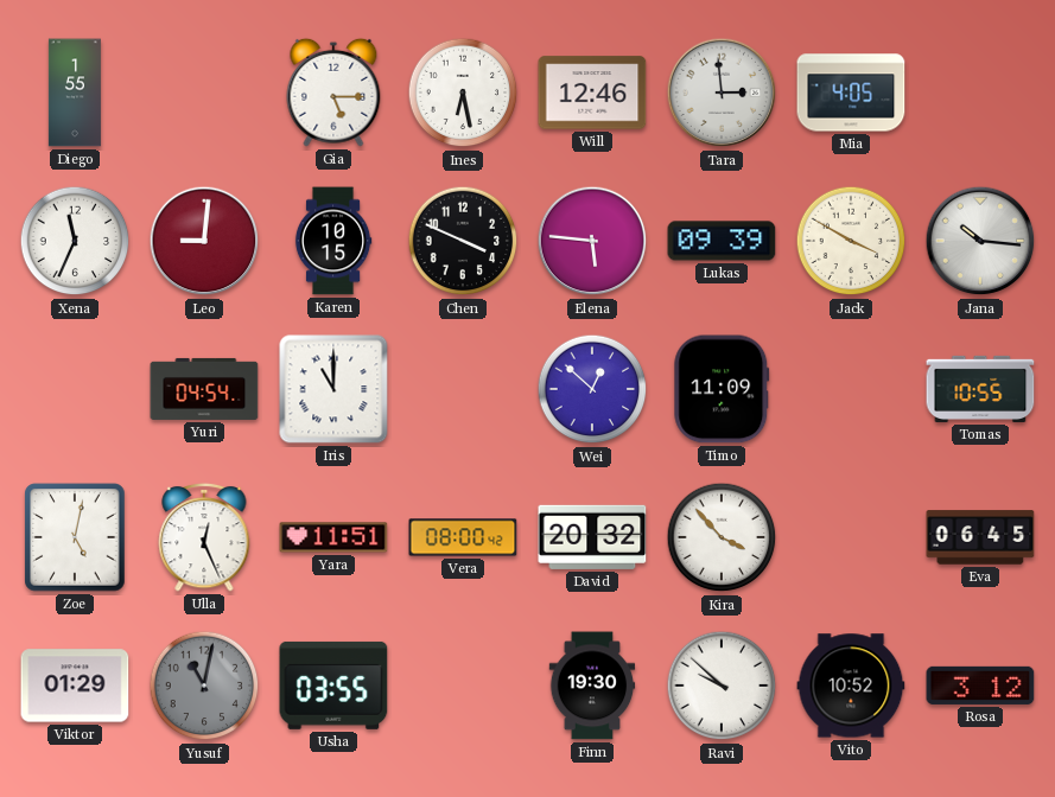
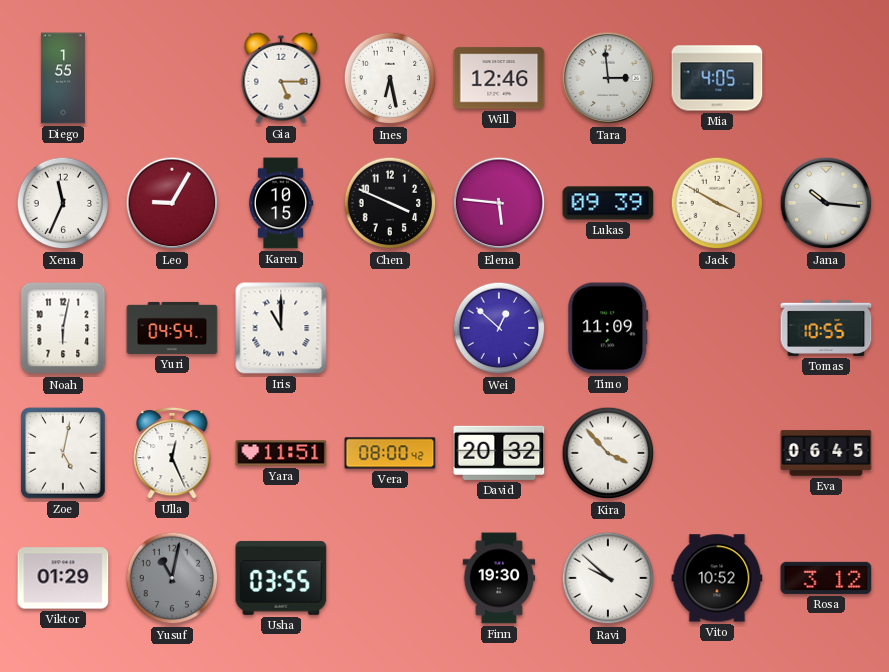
Leo: 9:01 -> 9:05 (172, 203)
Noah: none -> 6:02 (63, 328)
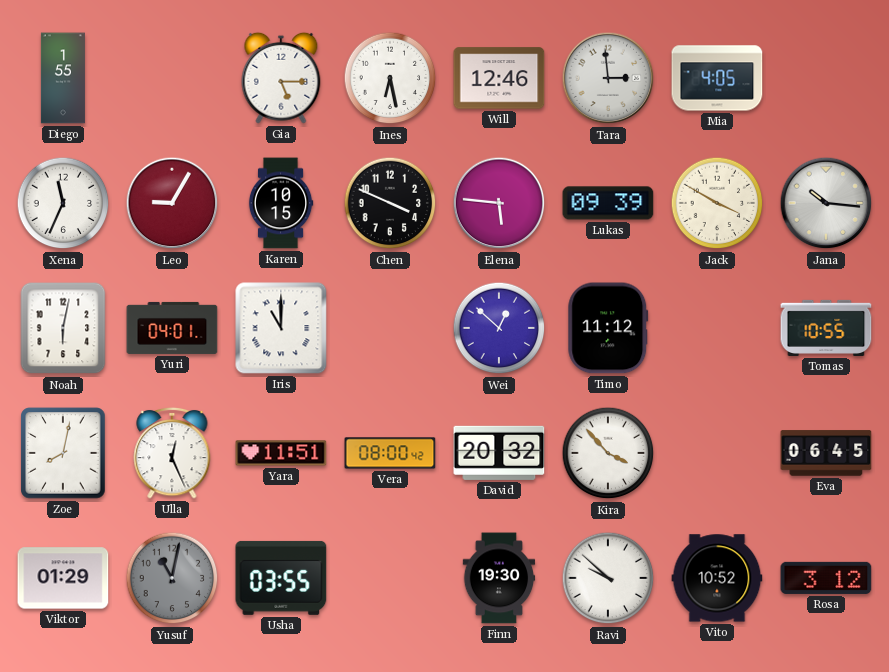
Yuri: 04:54 -> 04:01 (172, 328)
Timo: 11:09 -> 11:12 (608, 328)
Zoe: 5:02 -> 8:02 (63, 453)
